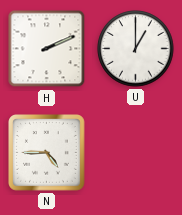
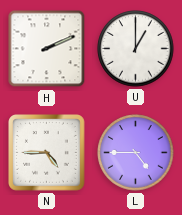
L: none -> 4:45 (136, 153)
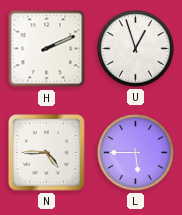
U: 1:00 -> 12:57 (136, 49)
L: 4:45 -> 5:45 (136, 153)
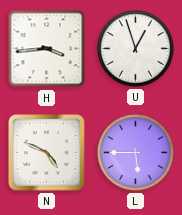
H: 2:11 -> 3:44 (47, 49)
N: 4:45 -> 4:49 (47, 153)
